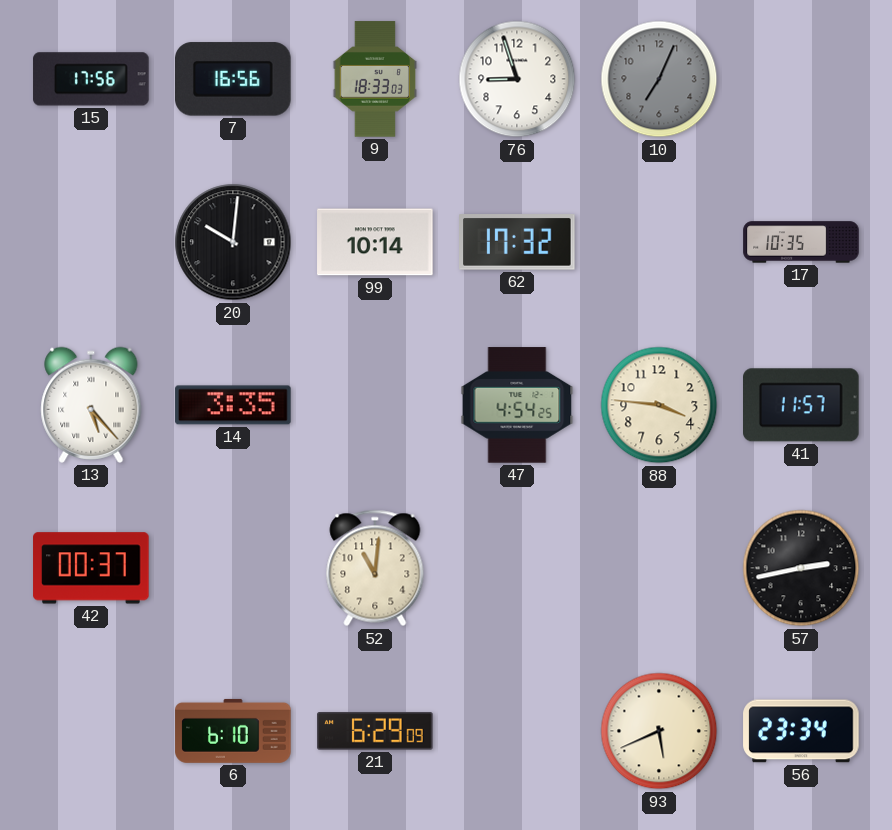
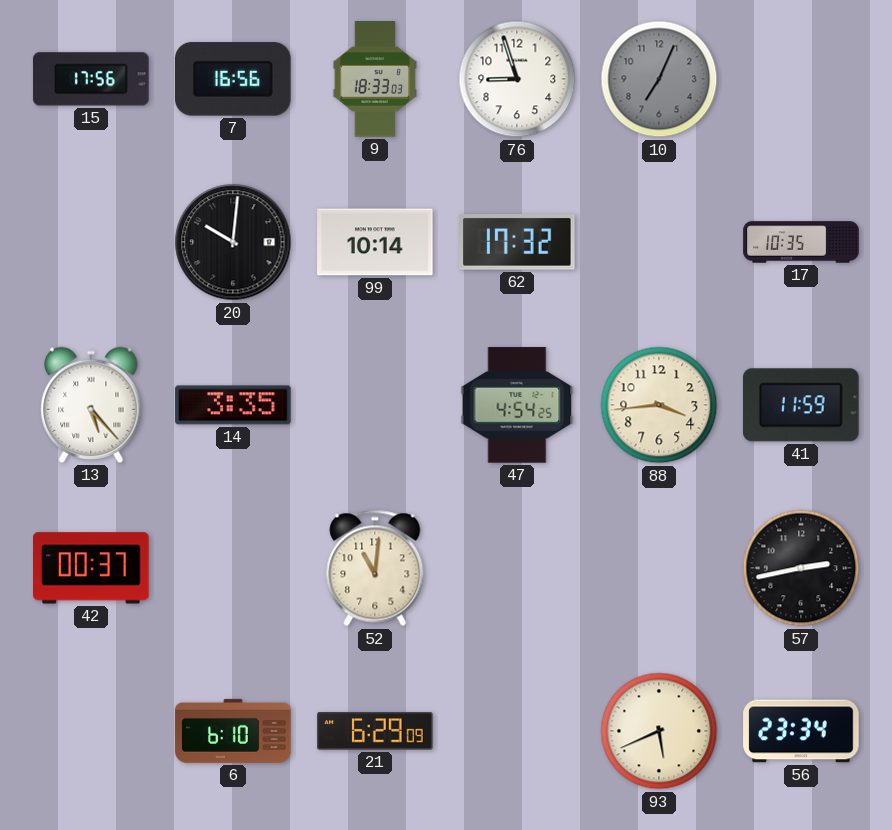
88: 3:46 -> 3:44 (659, 405)
41: 11:57 -> 11:59 (802, 405)
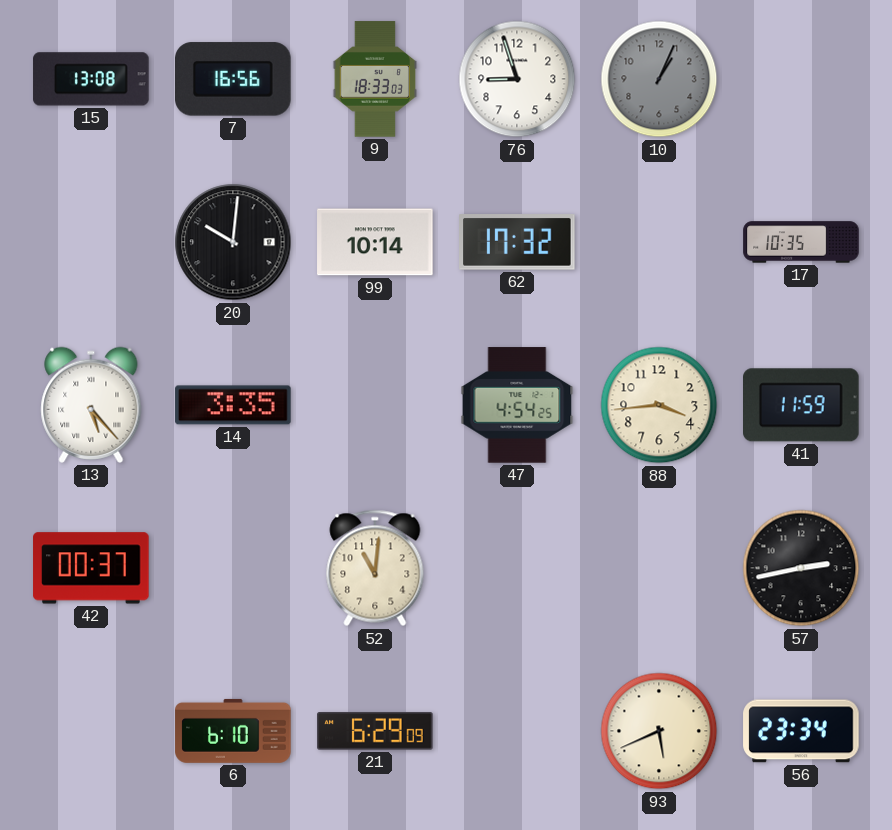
15: 17:56 -> 13:08 (91, 79)
10: 7:04 -> 1:04 (659, 79)
